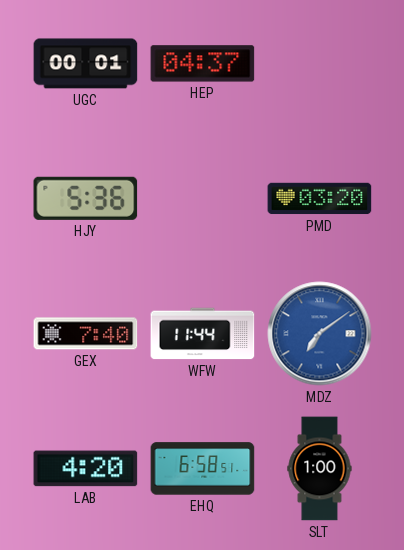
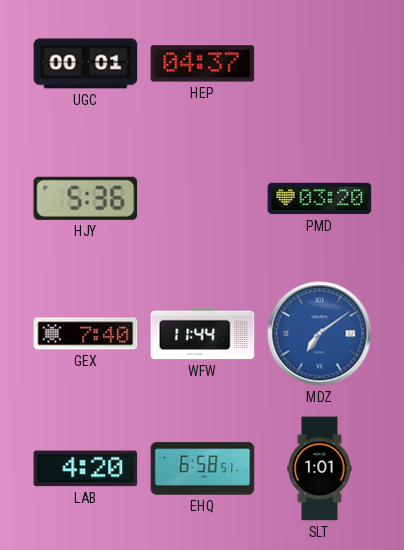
SLT: 1:00 -> 1:01 (320, 469)
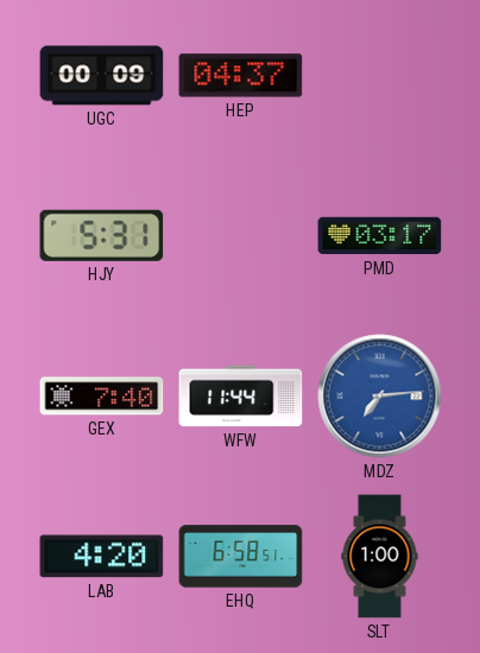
UGC: 00:01 -> 00:09 (102, 76)
HJY: 5:36 -> 5:31 (102, 235)
PMD: 03:20 -> 03:17 (380, 236)
MDZ: 7:09 -> 7:14 (380, 397)
SLT: 1:01 -> 1:00 (380, 557)
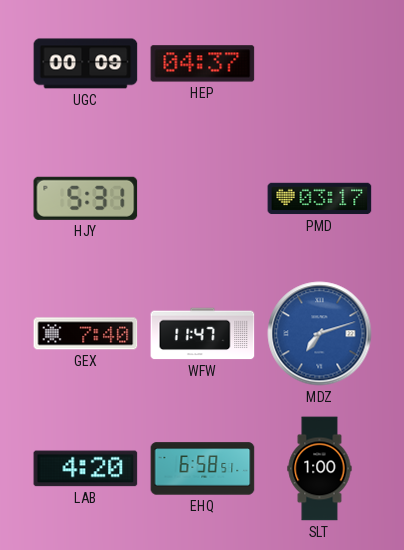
WFW: 11:44 -> 11:47 (203, 334)
MDZ: 7:14 -> 7:12 (320, 334)
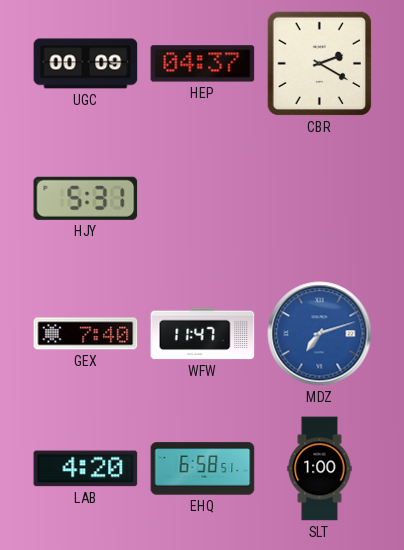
CBR: none -> 2:20 (320, 64)
PMD: 03:17 -> none (320, 199)
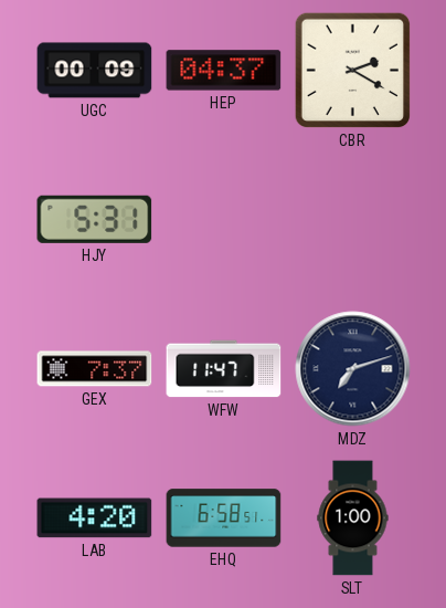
GEX: 7:40 -> 7:37 (95, 369)
MDZ dial: blue -> navy (353, 369)
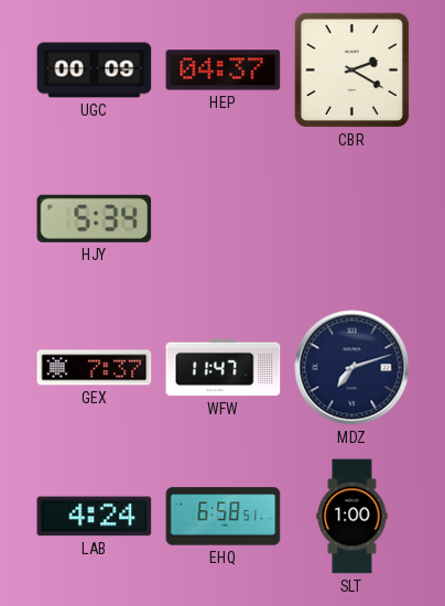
HJY: 5:31 -> 5:34 (95, 218)
LAB: 4:20 -> 4:24 (95, 517)
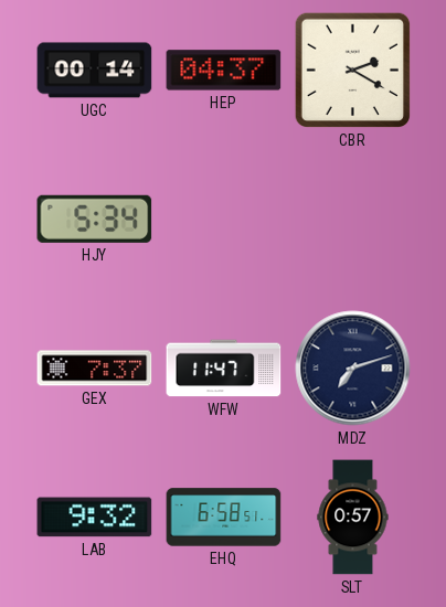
UGC: 00:09 -> 00:14 (95, 71)
LAB: 4:24 -> 9:32 (95, 518)
SLT: 1:00 -> 0:57 (353, 518)
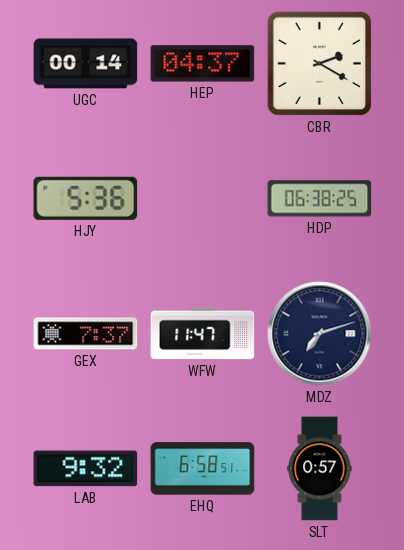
HJY: 5:34 -> 5:36 (86, 198)
HDP: none -> 06:38 (320, 199)
